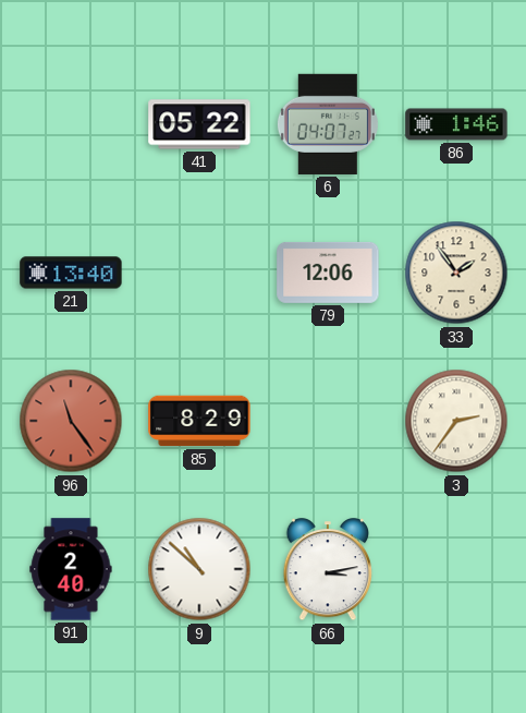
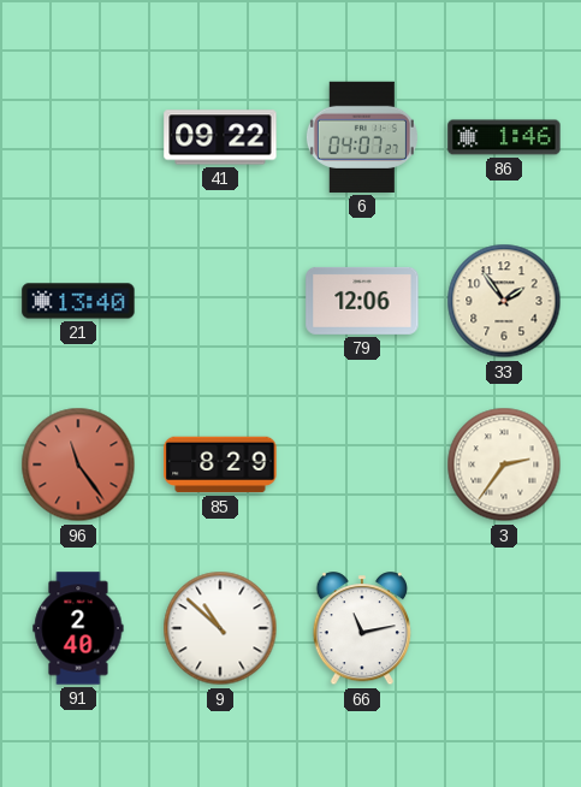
41: 05:22 -> 09:22 (220, 137)
66: 3:13 -> 11:13 (361, 629)
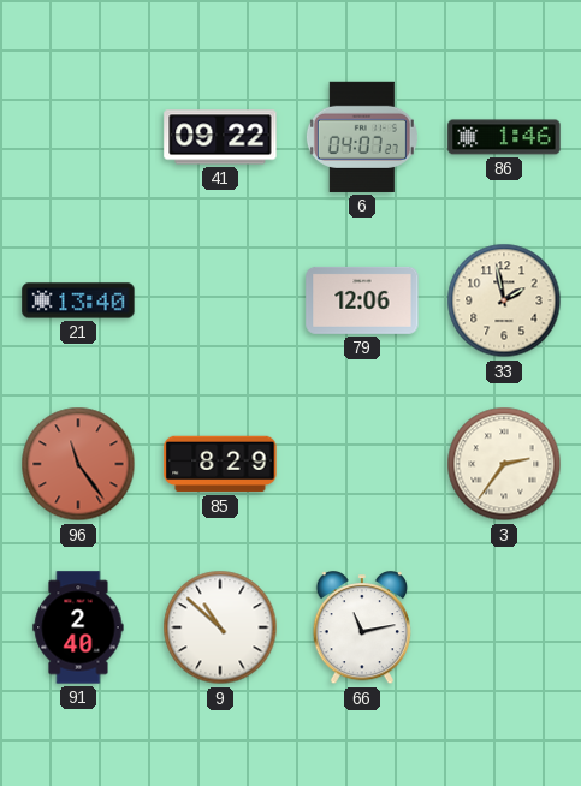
33: 1:54 -> 1:58 (504, 300)
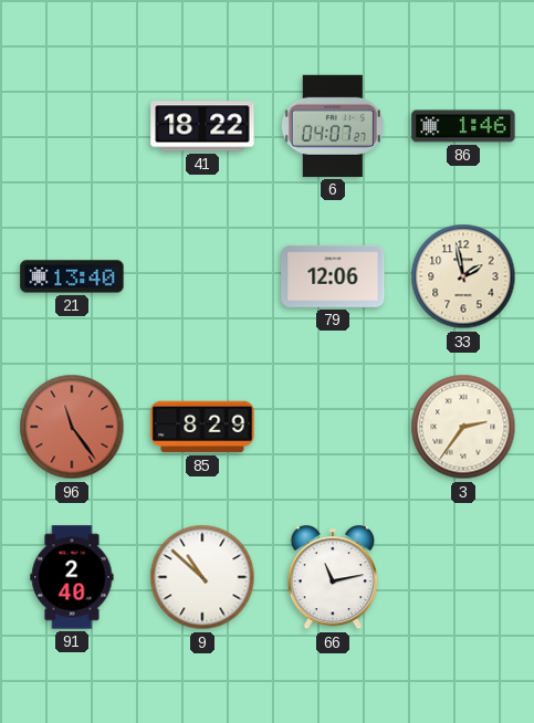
41: 09:22 -> 18:22 (202, 126)
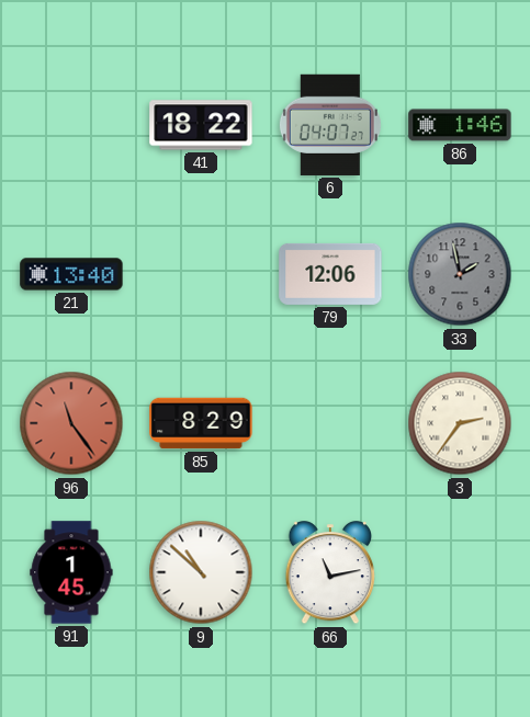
33 dial: cream -> grey (460, 274)
91: 2:40 -> 1:45 (71, 572)
